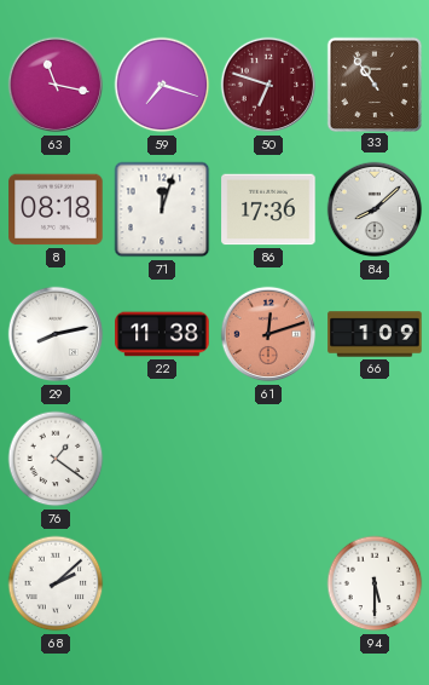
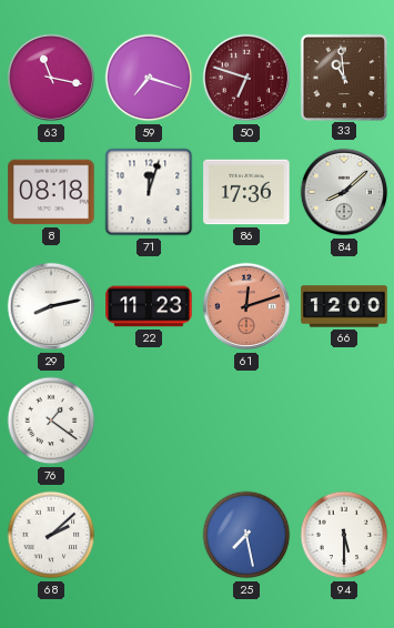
33: 10:54 -> 10:59 (343, 77)
22: 11:38 -> 11:23 (149, 306)
66: 1:09 -> 12:00 (344, 306)
25: none -> 7:28 (246, 535)
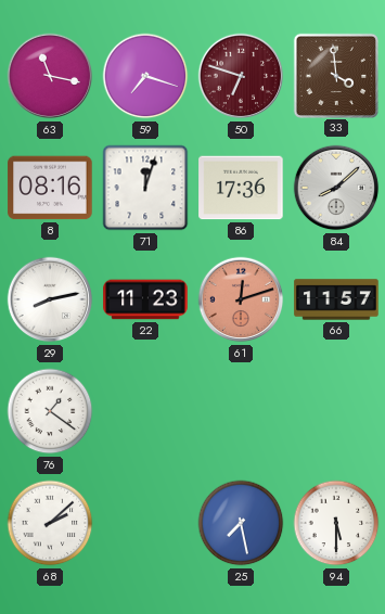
33: 10:59 -> 3:59 (335, 75)
8: 08:18 -> 08:16 (50, 188)
66: 12:00 -> 11:57 (336, 299)
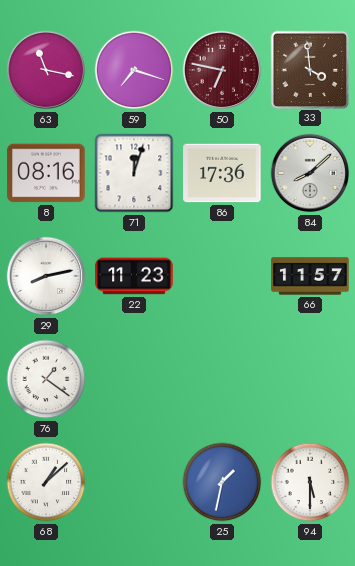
50: 6:48 -> 6:47 (222, 70)
61: 12:12 -> none (241, 299)
68: 2:08 -> 1:08 (46, 482)
25: 7:28 -> 1:32 (222, 482)
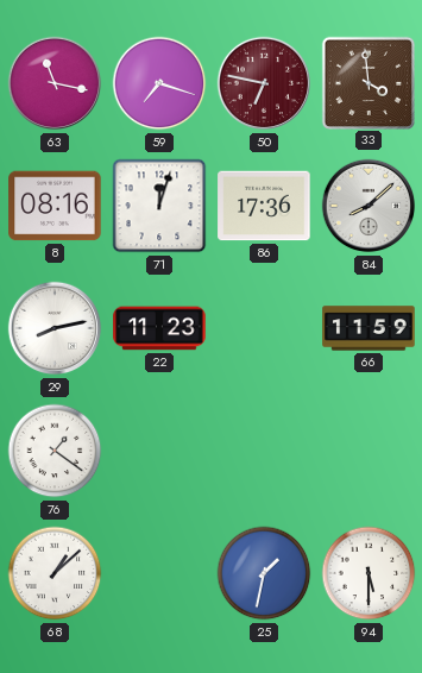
66: 11:57 -> 11:59 (369, 328)
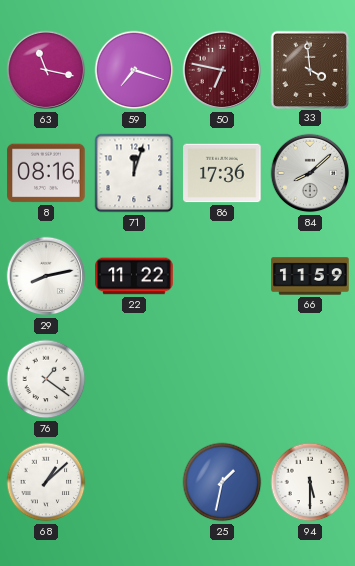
22: 11:23 -> 11:22 (134, 276)
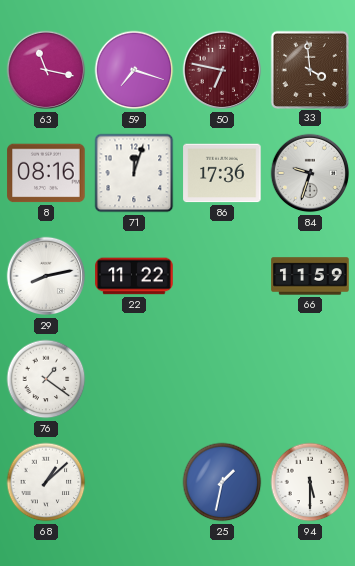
84: 8:08 -> 9:33 (310, 173)
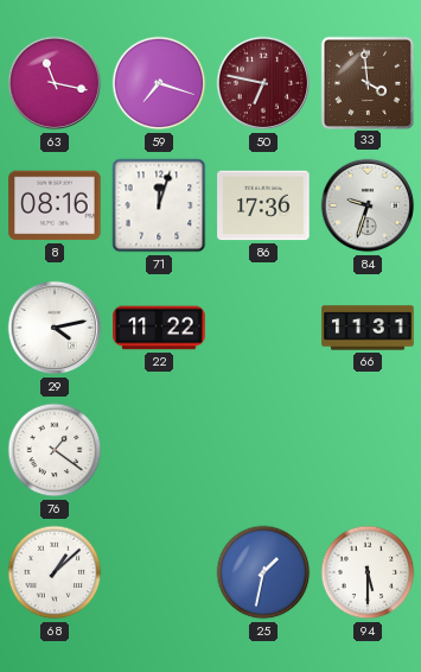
29: 8:13 -> 4:13 (55, 328)
66: 11:59 -> 11:31 (368, 328)
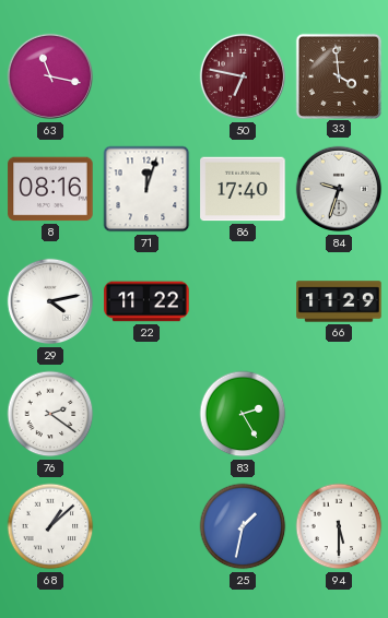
59: 7:18 -> none (159, 83)
86: 17:36 -> 17:40 (243, 189)
66: 11:31 -> 11:29 (339, 301)
76: 1:21 -> 2:21 (50, 414)
83: none -> 2:25 (243, 414)
